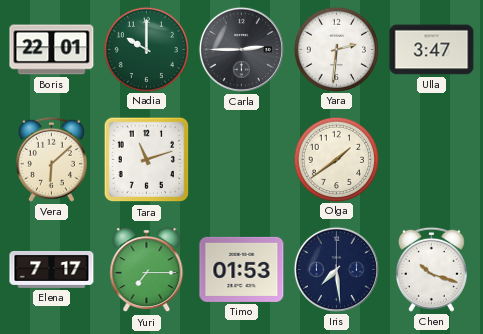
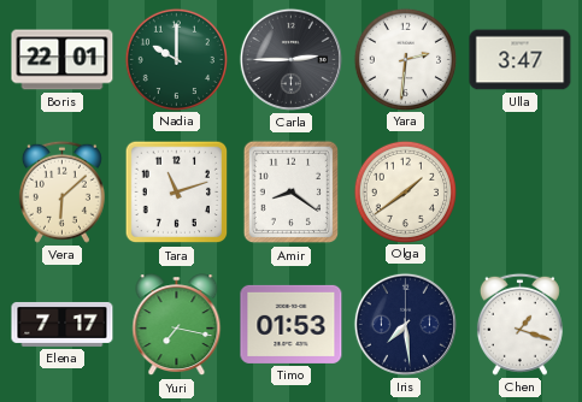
Amir: none -> 8:21 (292, 193)
Yuri: 7:15 -> 7:17 (177, 325)
Chen: 10:18 -> 1:18 (519, 324)
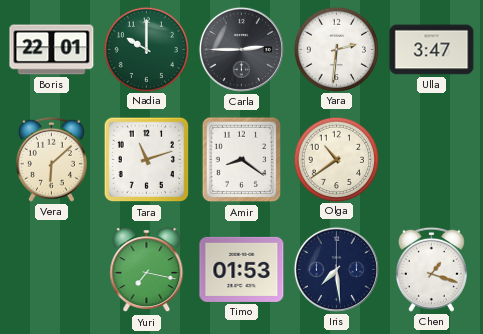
Olga: 1:39 -> 10:39 (336, 159)
Elena: 7:17 -> none (63, 324)
